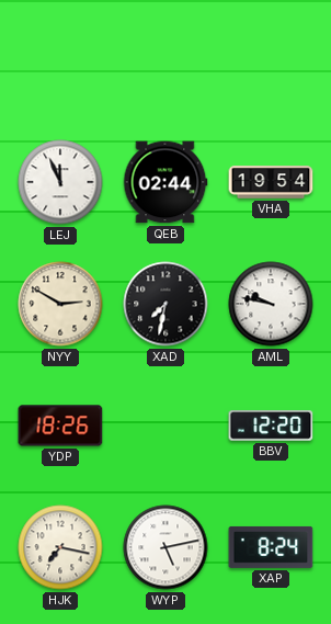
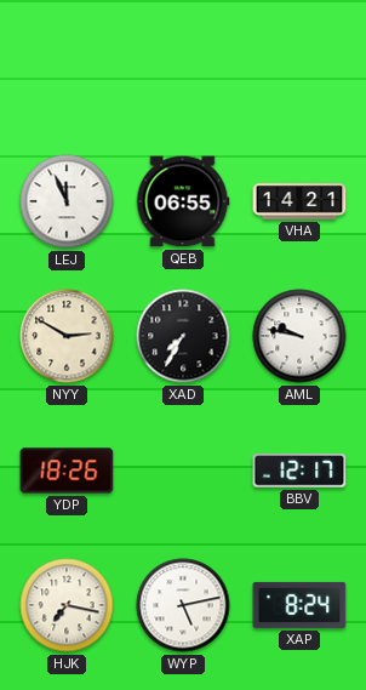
QEB: 02:44 -> 06:55 (183, 201)
VHA: 19:54 -> 14:21 (299, 201)
XAD: 7:32 -> 7:35 (183, 336)
BBV: 12:20 -> 12:17 (299, 471)
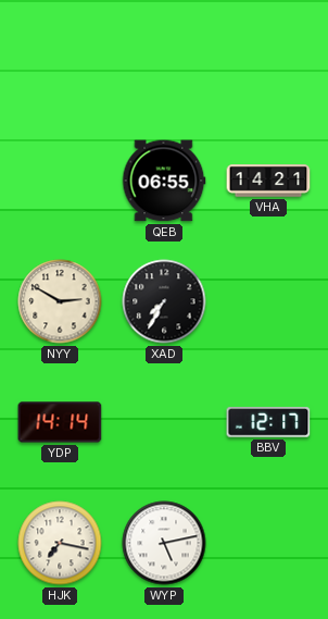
LEJ: 11:56 -> none (67, 201)
AML: 9:47 -> none (299, 336)
YDP: 18:26 -> 14:14 (60, 422)
XAP: 8:24 -> none (299, 605)
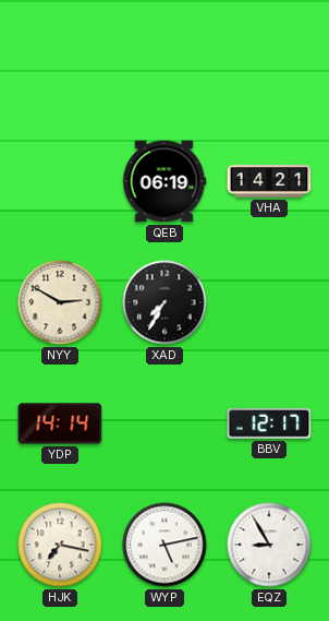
QEB: 06:55 -> 06:19 (164, 181)
EQZ: none -> 8:55 (269, 545)
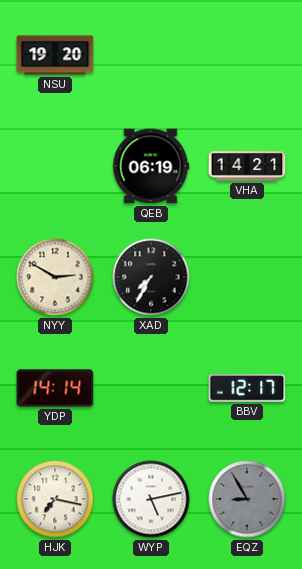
NSU: none -> 19:20 (55, 55)
EQZ dial: white -> grey (247, 499)
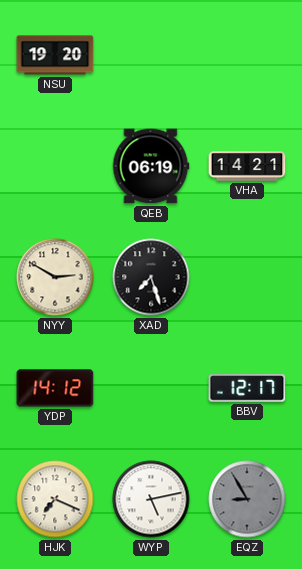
XAD: 7:35 -> 7:27 (151, 277)
YDP: 14:14 -> 14:12 (55, 388)
HJK: 7:17 -> 7:19 (55, 499)
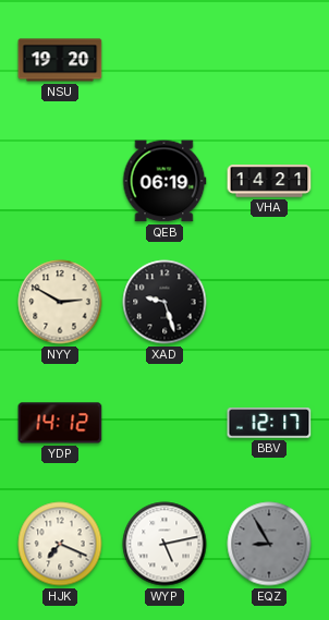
XAD: 7:27 -> 9:27 (164, 302)
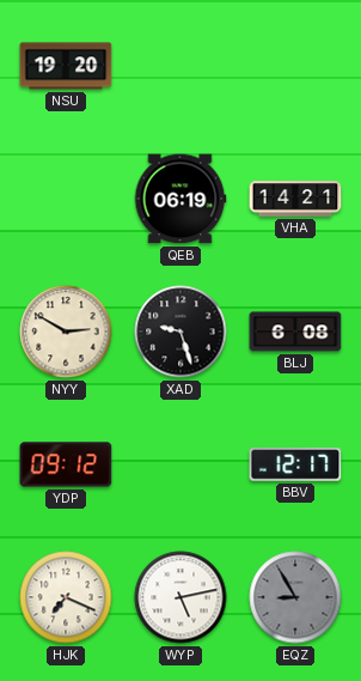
BLJ: none -> 6:08 (295, 332)
YDP: 14:12 -> 09:12 (66, 464)
